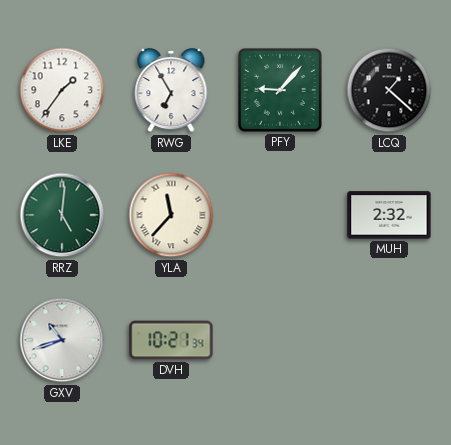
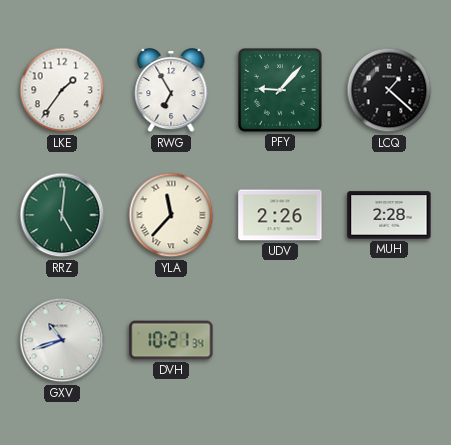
UDV: none -> 2:26 (280, 215)
MUH: 2:32 -> 2:28 (389, 215)
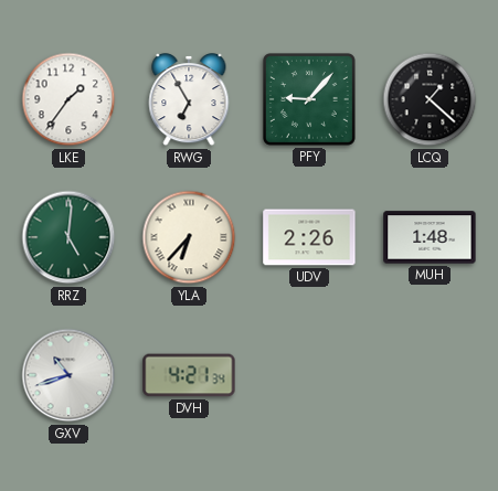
YLA: 11:37 -> 6:37 (189, 237)
MUH: 2:28 -> 1:48 (430, 237)
DVH: 10:21 -> 4:21 (189, 375)
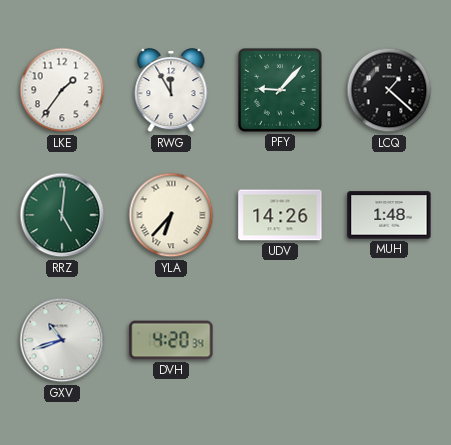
RWG: 6:55 -> 11:55 (171, 91)
UDV: 2:26 -> 14:26 (280, 215)
DVH: 4:21 -> 4:20 (171, 340)
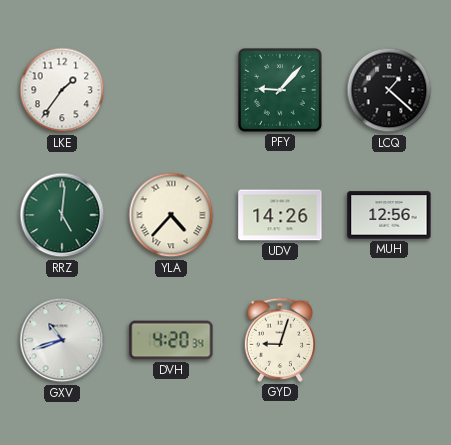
RWG: 11:55 -> none (171, 91)
YLA: 6:37 -> 4:37 (171, 215)
MUH: 1:48 -> 12:56 (389, 215)
GYD: none -> 9:03 (279, 340)
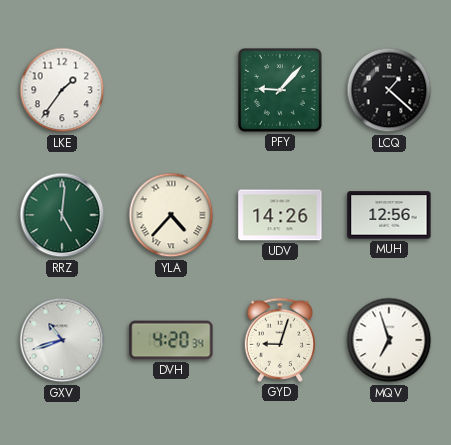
MQV: none -> 6:57 (389, 340)
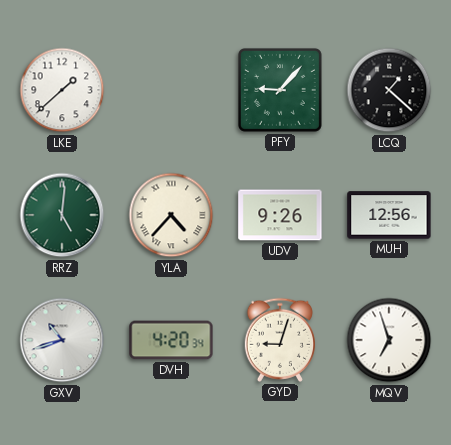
LKE: 1:36 -> 1:38 (62, 90)
UDV: 14:26 -> 9:26 (280, 215)
